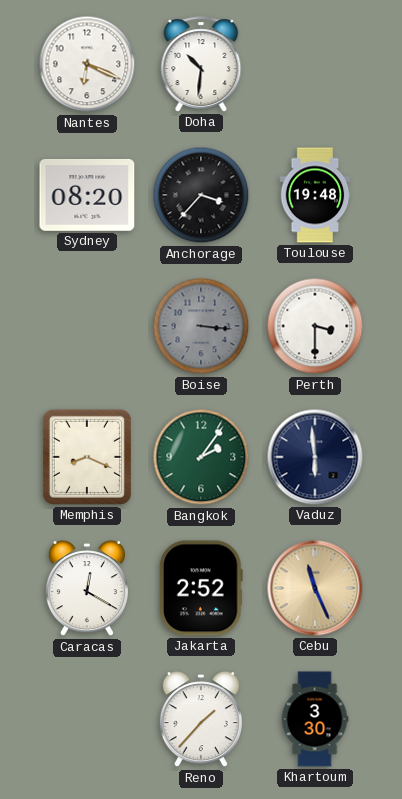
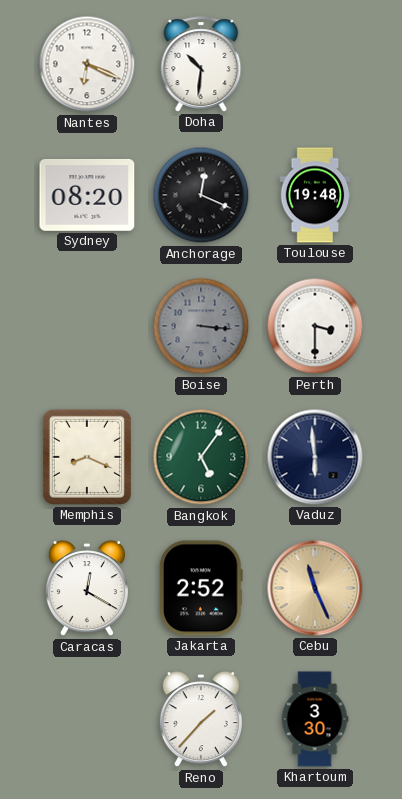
Anchorage: 3:37 -> 12:19 (201, 195)
Bangkok: 2:06 -> 5:06 (201, 457)
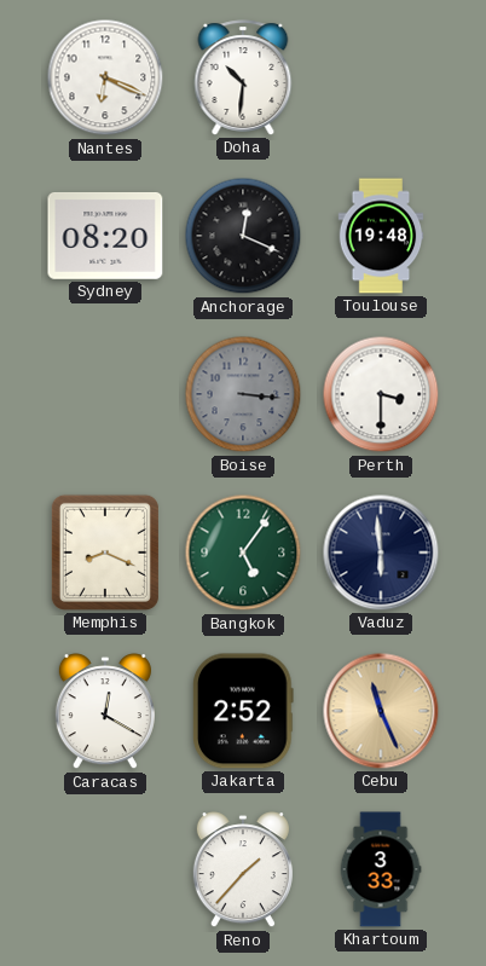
Khartoum: 3:30 -> 3:33 (381, 869)
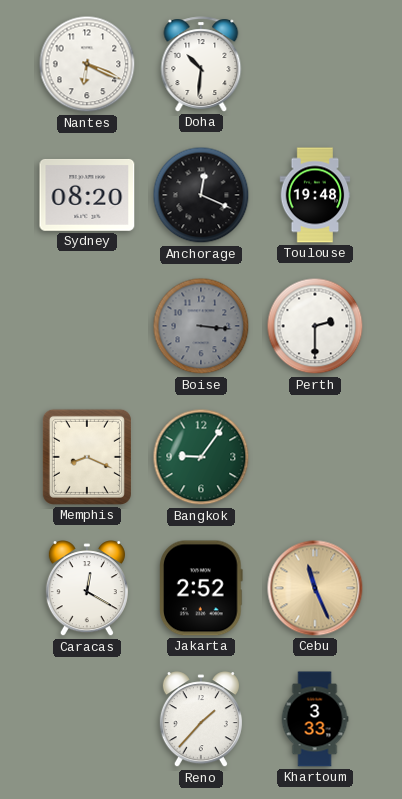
Perth: 3:30 -> 2:30 (315, 326)
Bangkok: 5:06 -> 9:06 (201, 457)
Vaduz: 5:59 -> none (381, 553)
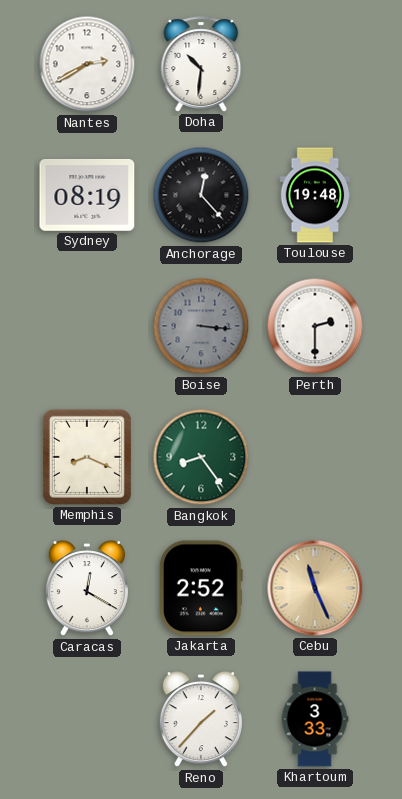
Nantes: 6:19 -> 2:40 (87, 64)
Sydney: 08:20 -> 08:19 (87, 195)
Anchorage: 12:19 -> 12:23 (201, 195)
Bangkok: 9:06 -> 8:24 (201, 457)
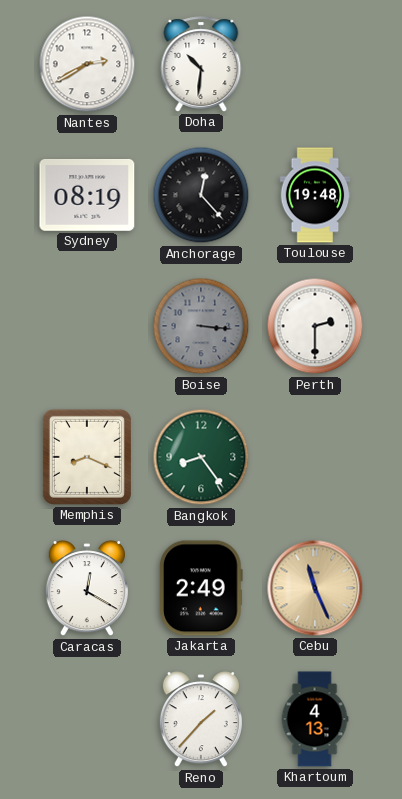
Jakarta: 2:52 -> 2:49 (201, 588)
Khartoum: 3:33 -> 4:13 (315, 719)
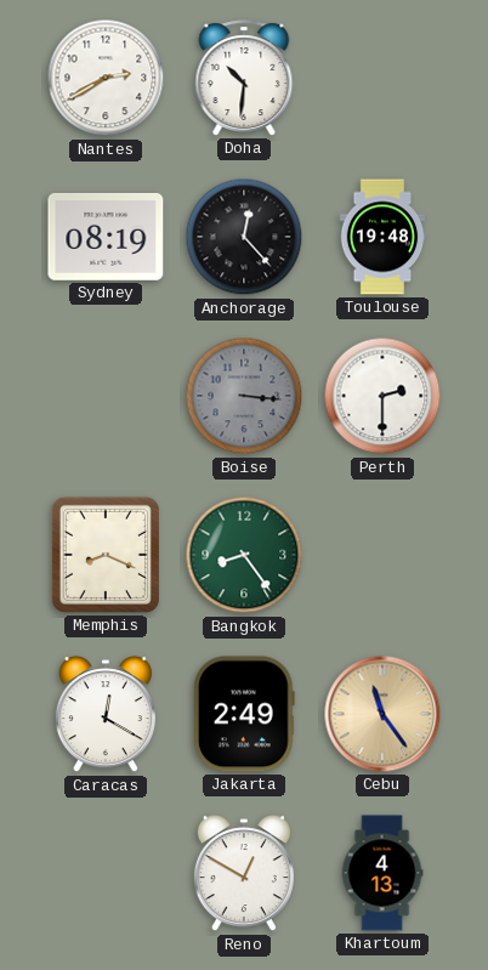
Cebu: 11:26 -> 11:24 (382, 714)
Reno: 1:37 -> 12:50 (244, 874)
